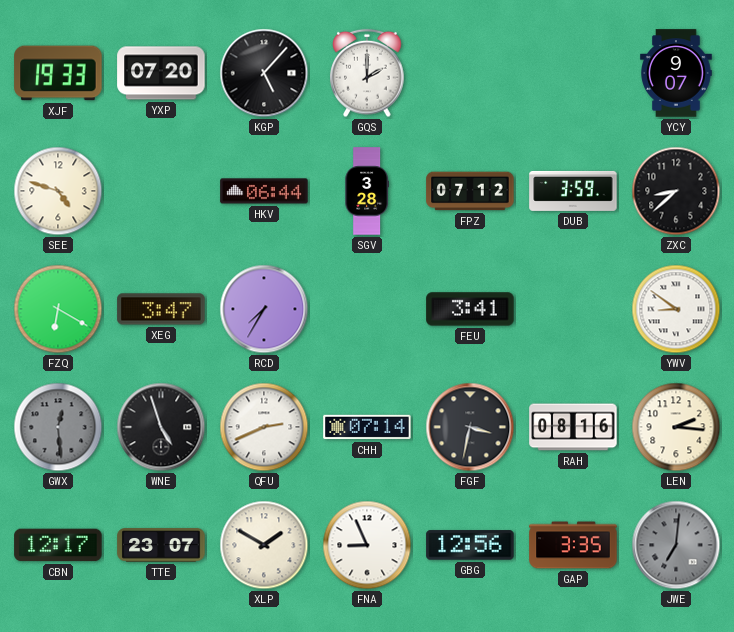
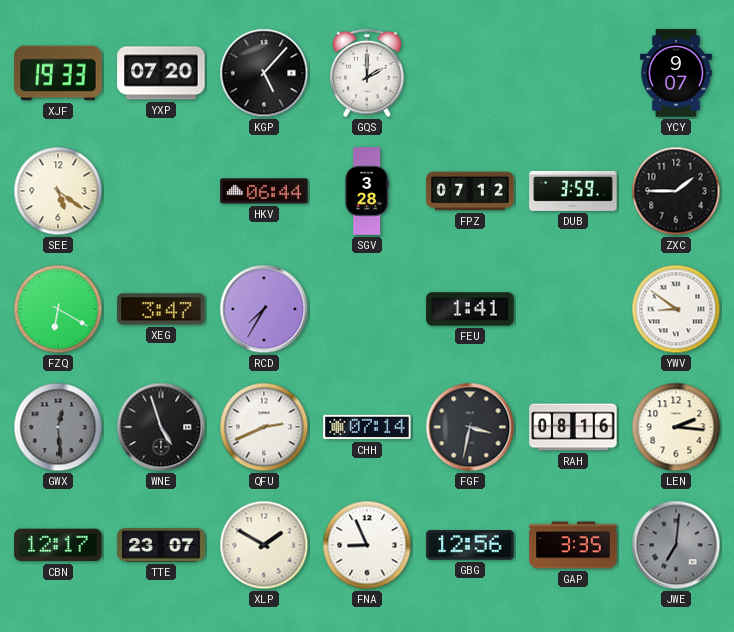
SEE: 4:48 -> 5:21 (58, 191)
ZXC: 8:38 -> 1:45 (676, 191)
FEU: 3:41 -> 1:41 (470, 309)
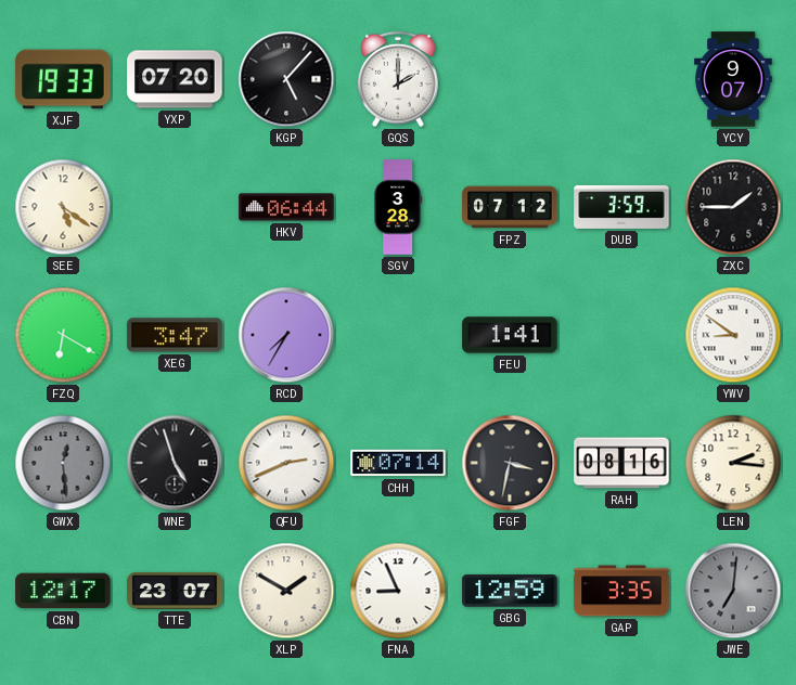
GBG: 12:56 -> 12:59 (510, 591)
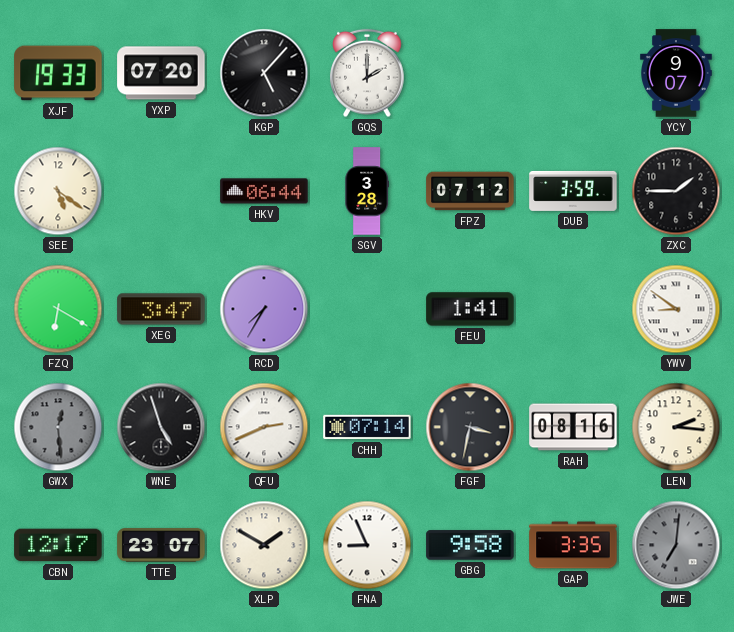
GBG: 12:59 -> 9:58 (470, 545)
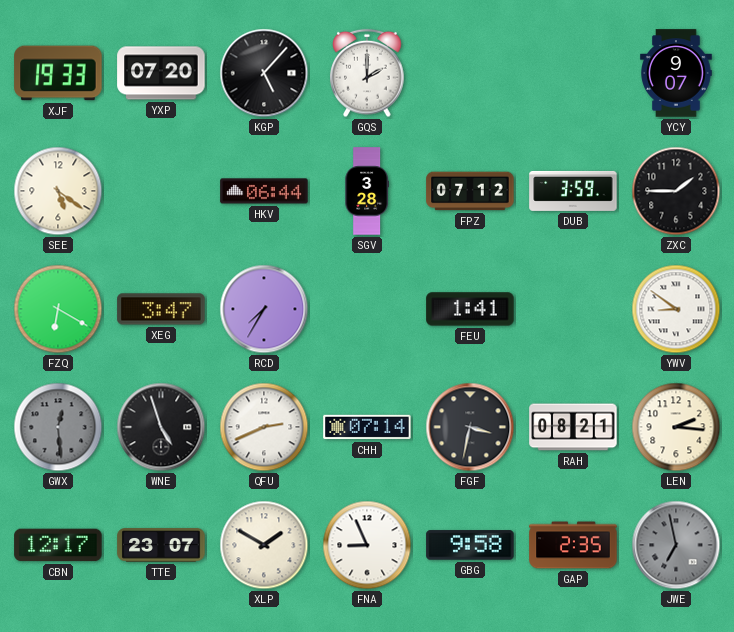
RAH: 08:16 -> 08:21 (573, 427)
GAP: 3:35 -> 2:35 (573, 545)
JWE: 7:01 -> 6:58 (676, 545)
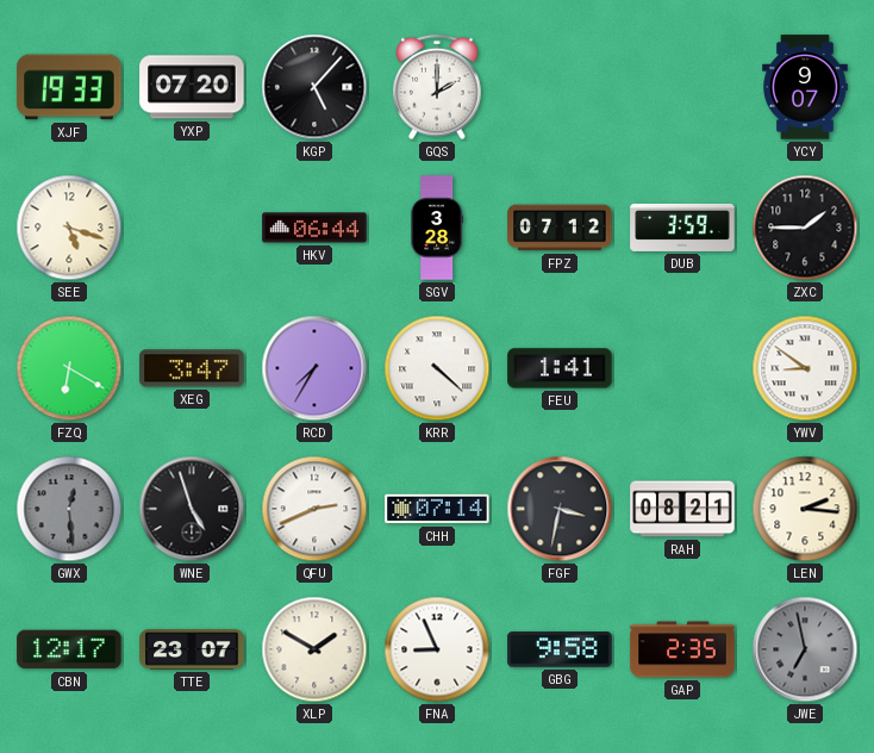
SEE: 5:21 -> 5:18 (69, 228)
KRR: none -> 4:22 (437, 368)
